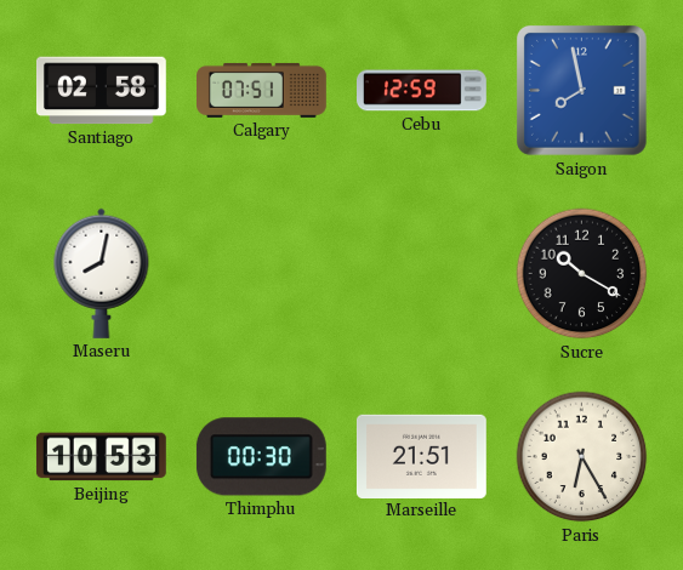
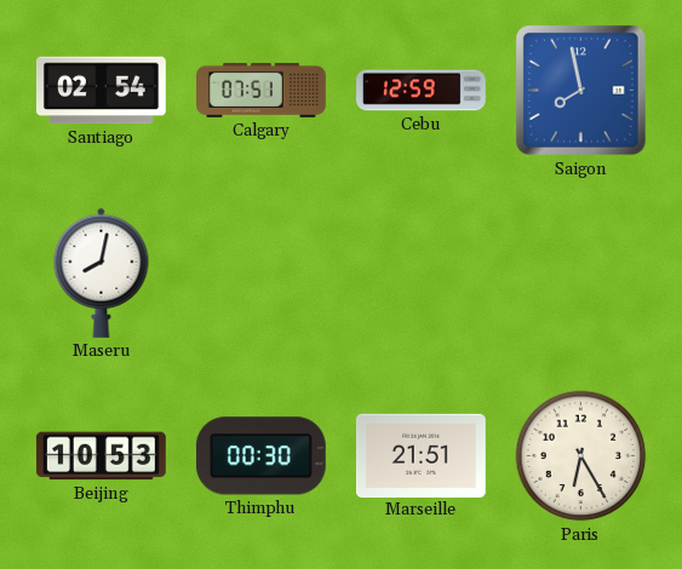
Santiago: 02:58 -> 02:54 (102, 91)
Sucre: 10:20 -> none (582, 274)
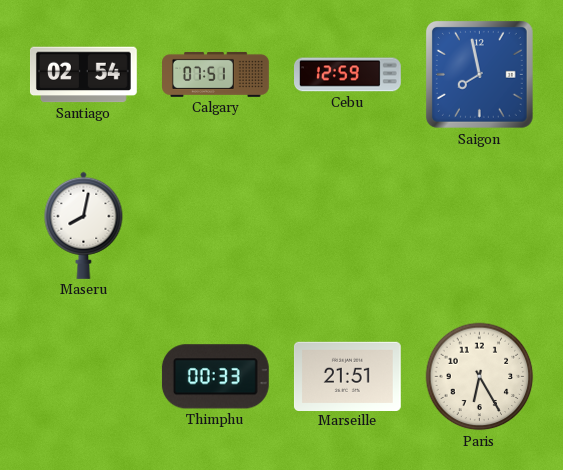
Beijing: 10:53 -> none (101, 456)
Thimphu: 00:30 -> 00:33 (215, 377)
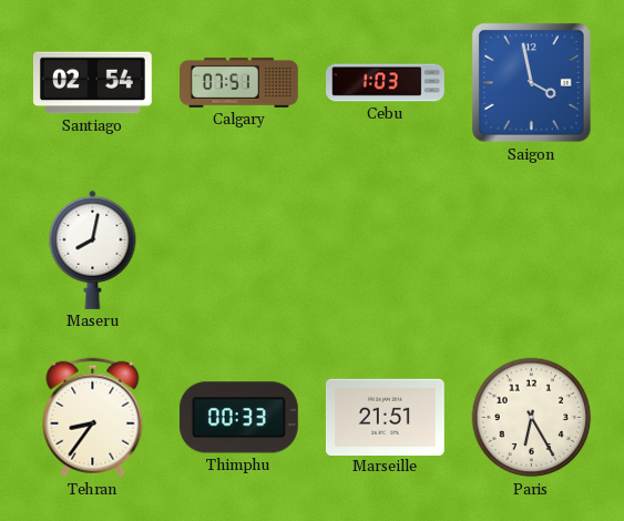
Cebu: 12:59 -> 1:03 (386, 83)
Saigon: 7:58 -> 3:58 (531, 82)
Tehran: none -> 8:36 (93, 418)
